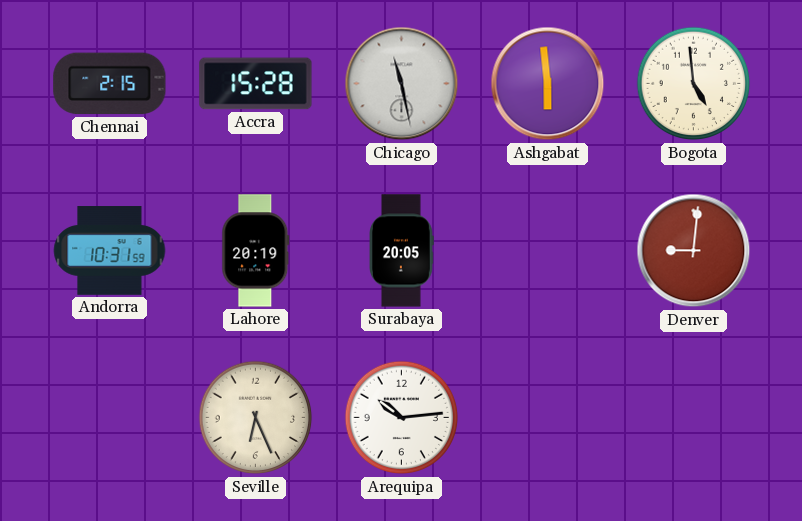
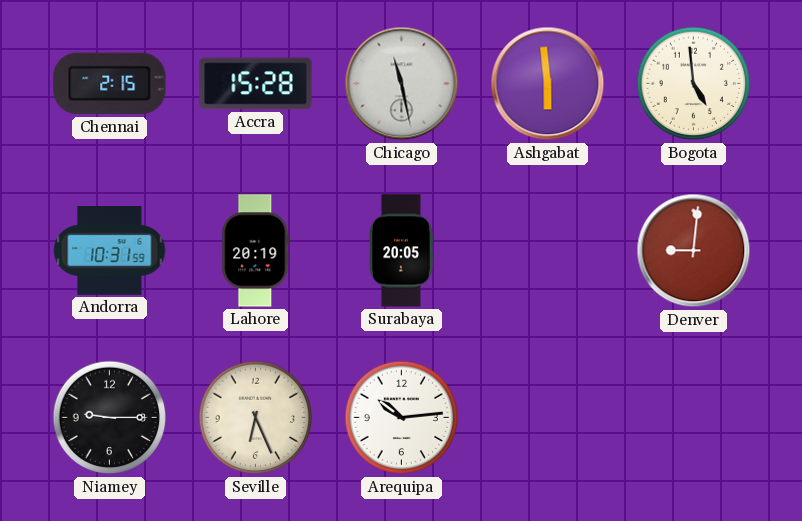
Niamey: none -> 9:15 (110, 418)
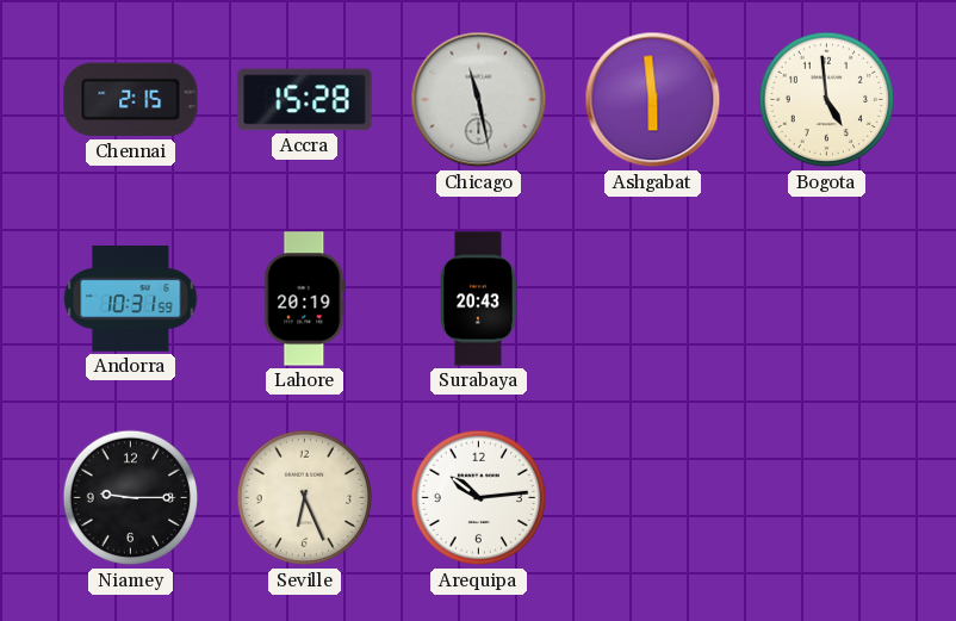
Surabaya: 20:05 -> 20:43 (479, 299)
Denver: 9:01 -> none (694, 251)
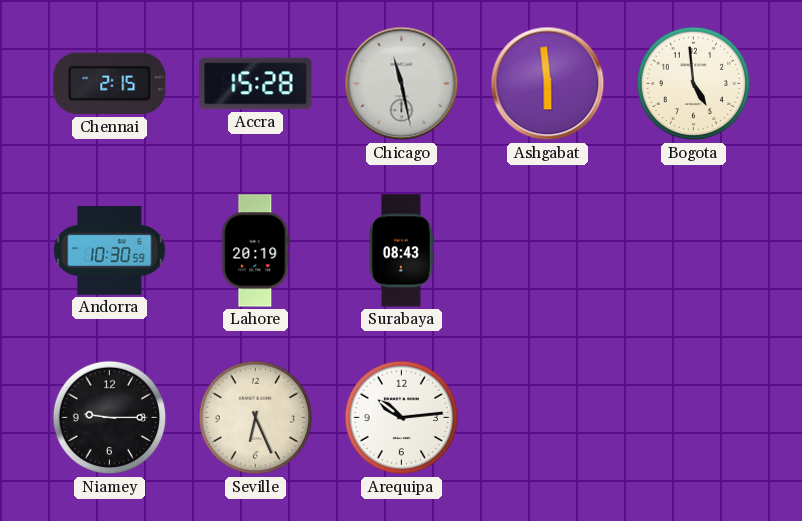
Andorra: 10:31 -> 10:30 (110, 251)
Surabaya: 20:43 -> 08:43 (402, 251)
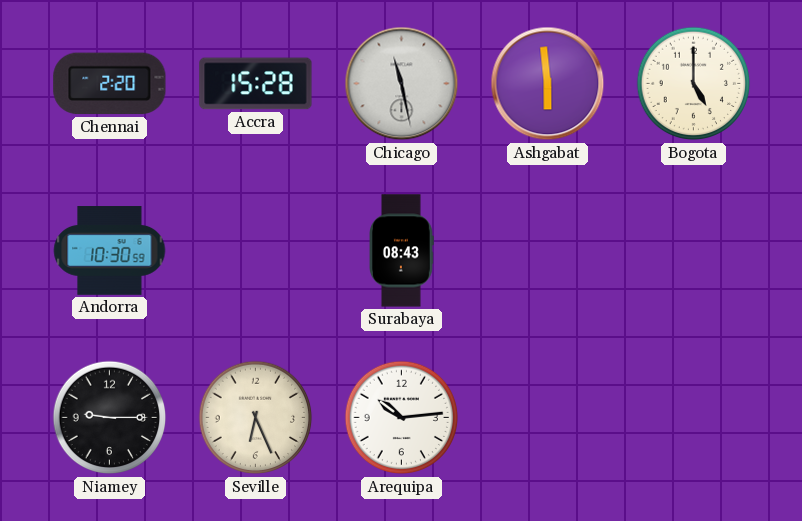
Chennai: 2:15 -> 2:20 (110, 84)
Bogota: 4:59 -> 5:00 (694, 84)
Lahore: 20:19 -> none (256, 251)
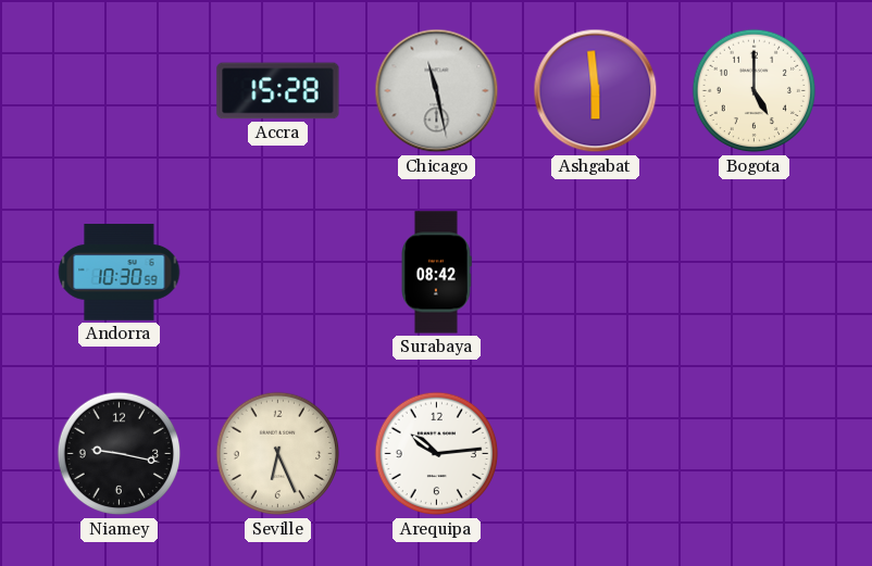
Chennai: 2:20 -> none (110, 84)
Surabaya: 08:43 -> 08:42 (437, 273)
Niamey: 9:15 -> 9:17 (120, 454)
